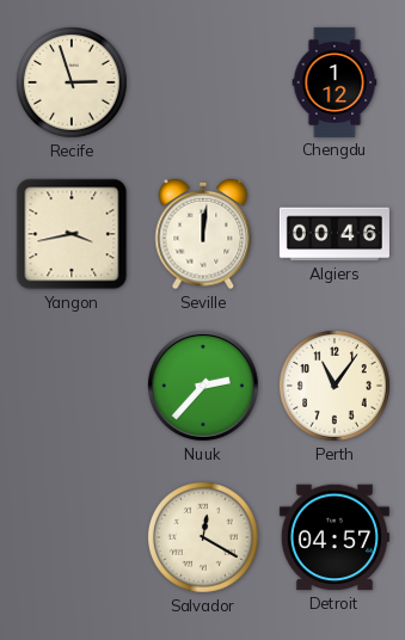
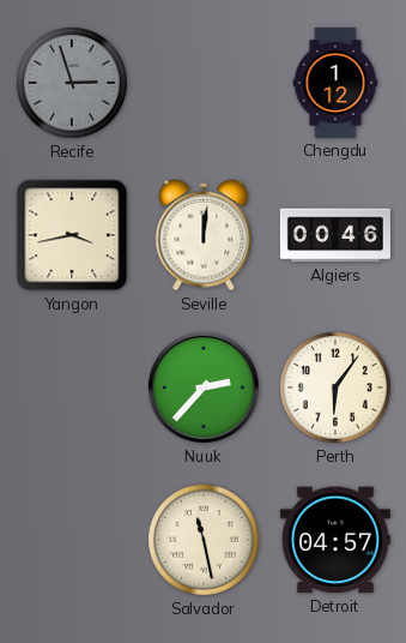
Recife dial: cream -> grey (73, 84)
Perth: 11:06 -> 6:06 (337, 389)
Salvador: 12:20 -> 11:28 (205, 541)
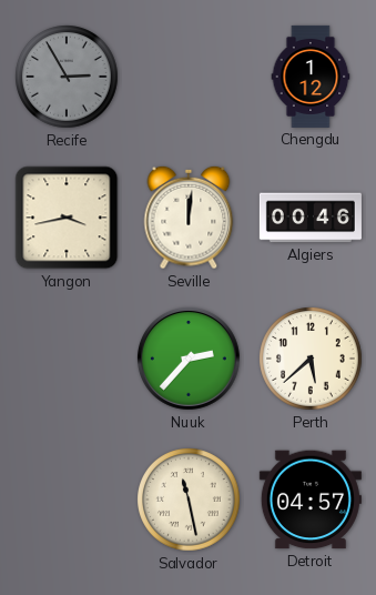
Recife: 2:57 -> 2:55 (68, 78)
Perth: 6:06 -> 5:38 (312, 360)
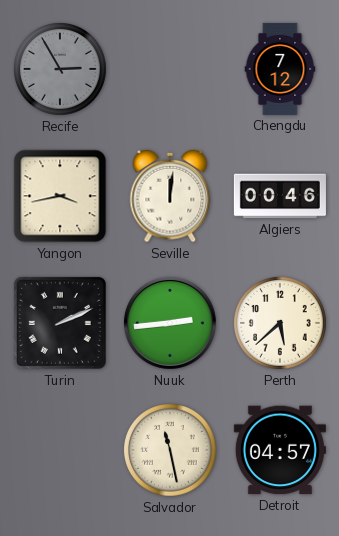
Chengdu: 1:12 -> 7:12 (280, 69)
Turin: none -> 2:11 (60, 323)
Nuuk: 2:37 -> 2:44 (170, 323)
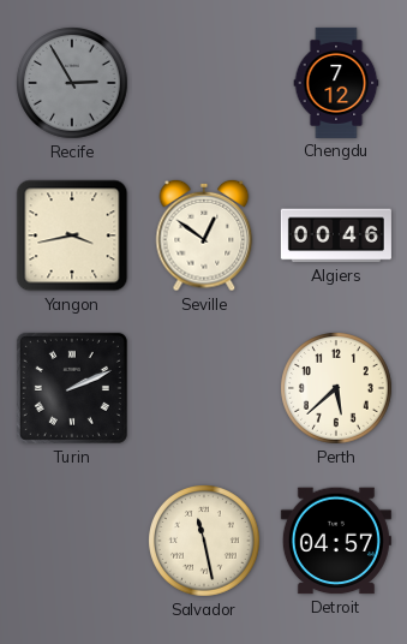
Seville: 12:01 -> 12:51 (204, 235)
Nuuk: 2:44 -> none (170, 323)
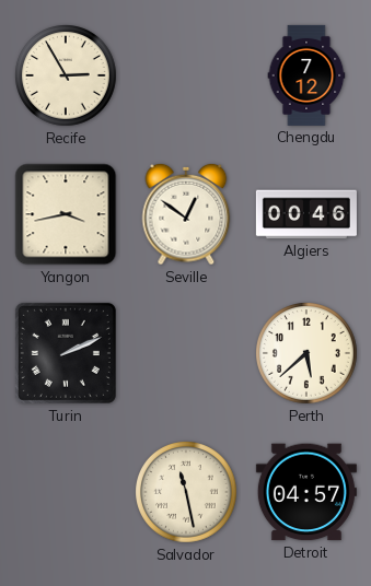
Recife dial: grey -> cream (67, 77)
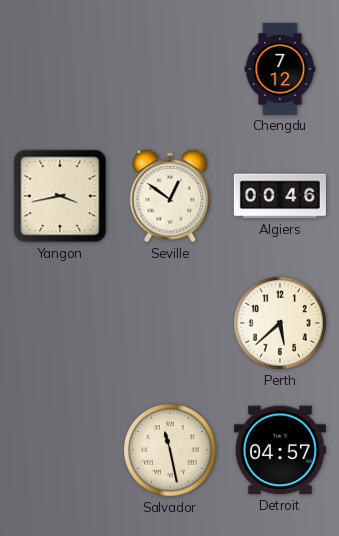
Recife: 2:55 -> none (67, 77)
Turin: 2:11 -> none (66, 353)
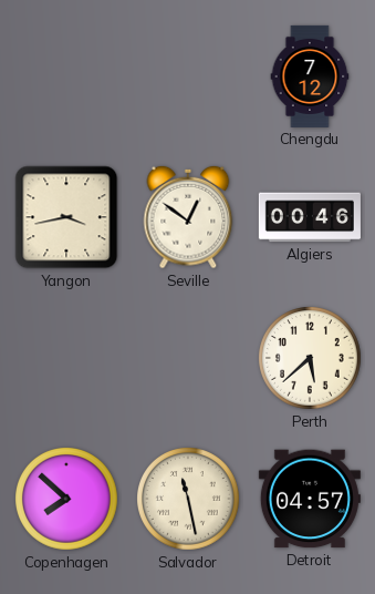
Copenhagen: none -> 7:52 (67, 500)
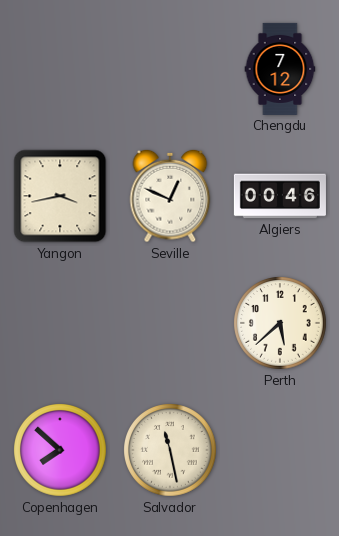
Seville: 12:51 -> 12:49 (170, 196)
Detroit: 04:57 -> none (310, 499)
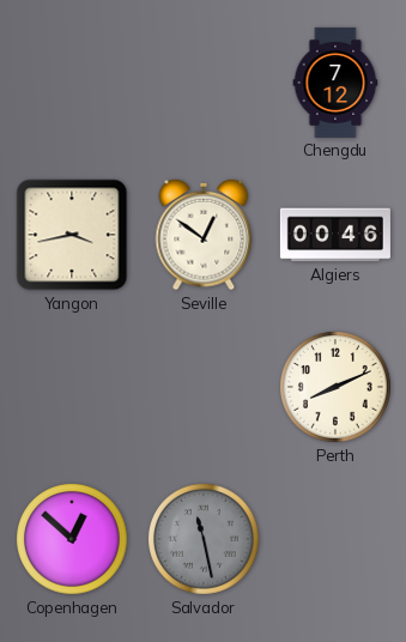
Seville: 12:49 -> 12:51 (204, 235)
Perth: 5:38 -> 8:11 (337, 388)
Copenhagen: 7:52 -> 12:52 (73, 540)
Salvador dial: cream -> grey (205, 540)
